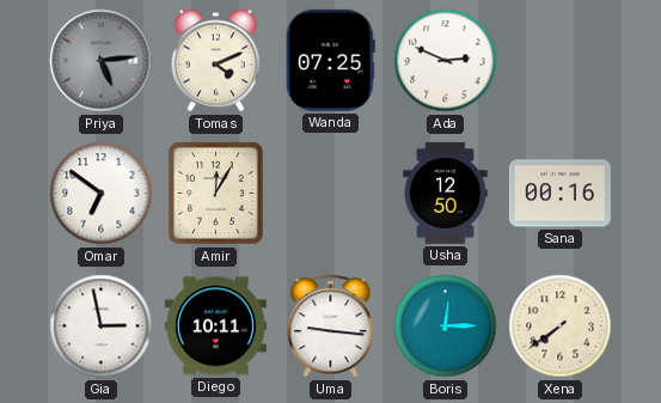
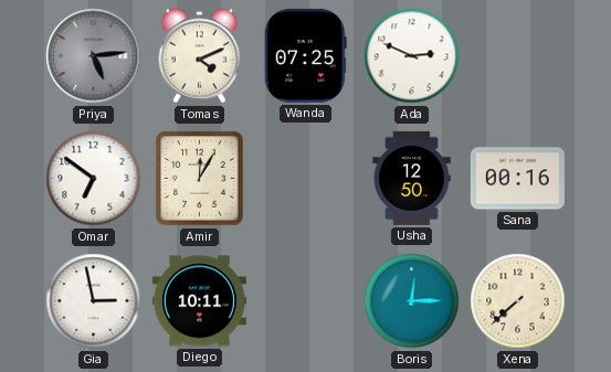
Uma: 9:16 -> none (331, 326)
Xena: 7:39 -> 7:38 (518, 301)
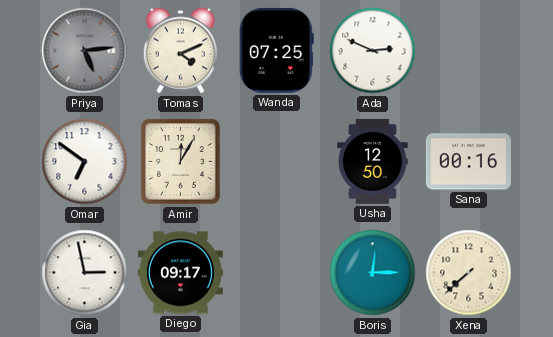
Diego: 10:11 -> 09:17 (180, 273)
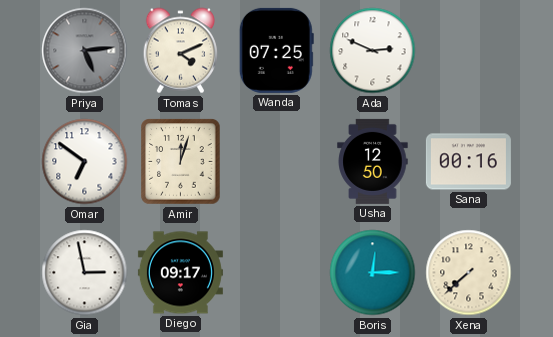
Amir: 12:05 -> 12:03 (181, 162)
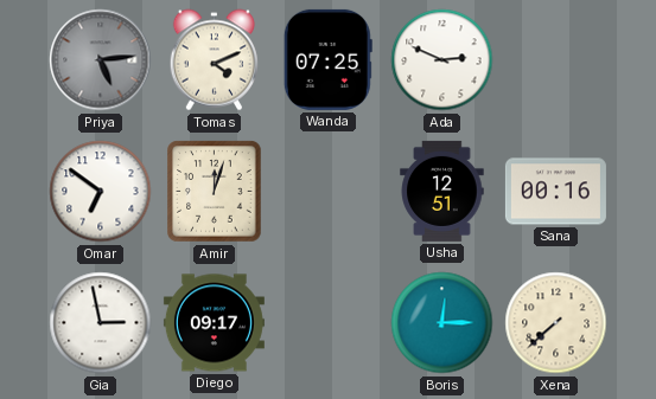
Usha: 12:50 -> 12:51 (442, 191)
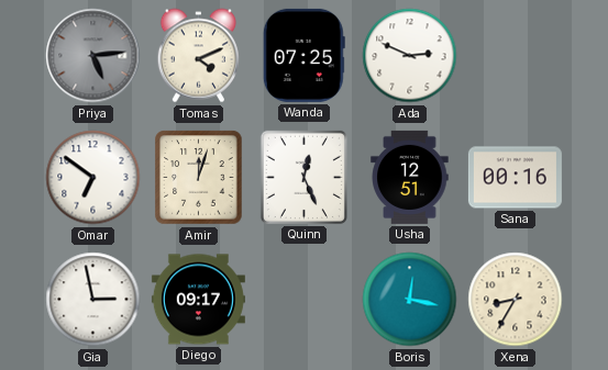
Quinn: none -> 12:26 (303, 177)
Boris: 12:15 -> 12:17 (410, 300)
Xena: 7:38 -> 8:35 (516, 300)
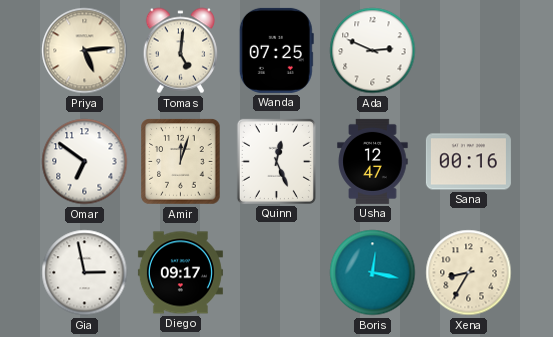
Priya dial: grey -> cream (85, 51)
Tomas: 4:11 -> 5:01 (180, 51)
Usha: 12:51 -> 12:47 (373, 161)
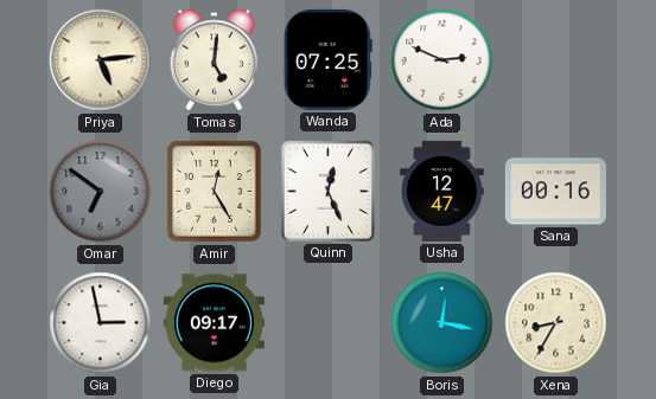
Omar dial: white -> grey (101, 192)
Amir: 12:03 -> 12:25 (215, 192)
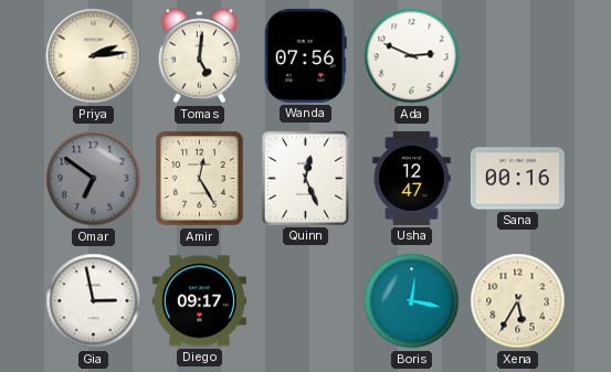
Priya: 5:14 -> 2:14 (94, 56)
Wanda: 07:25 -> 07:56 (305, 55)
Xena: 8:35 -> 5:35 (518, 301)
